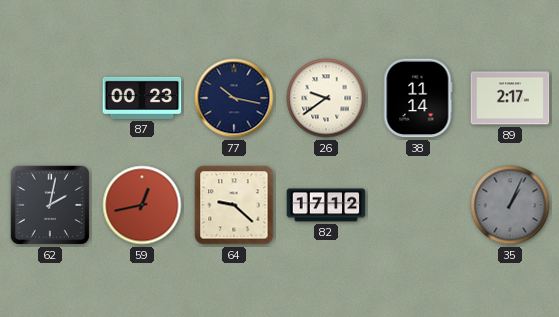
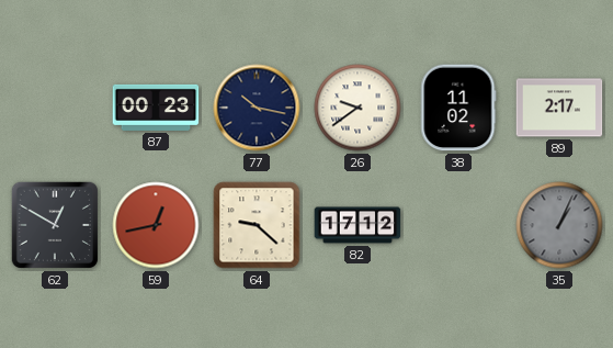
38: 11:14 -> 11:02 (458, 108)
62: 2:02 -> 12:50 (55, 225)
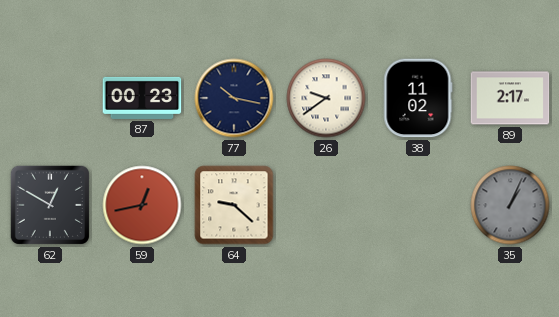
82: 17:12 -> none (357, 225)
